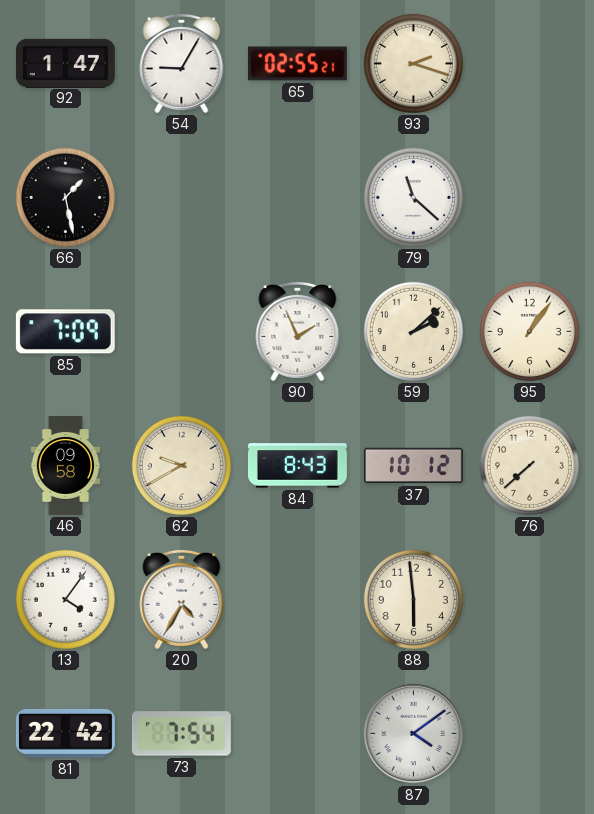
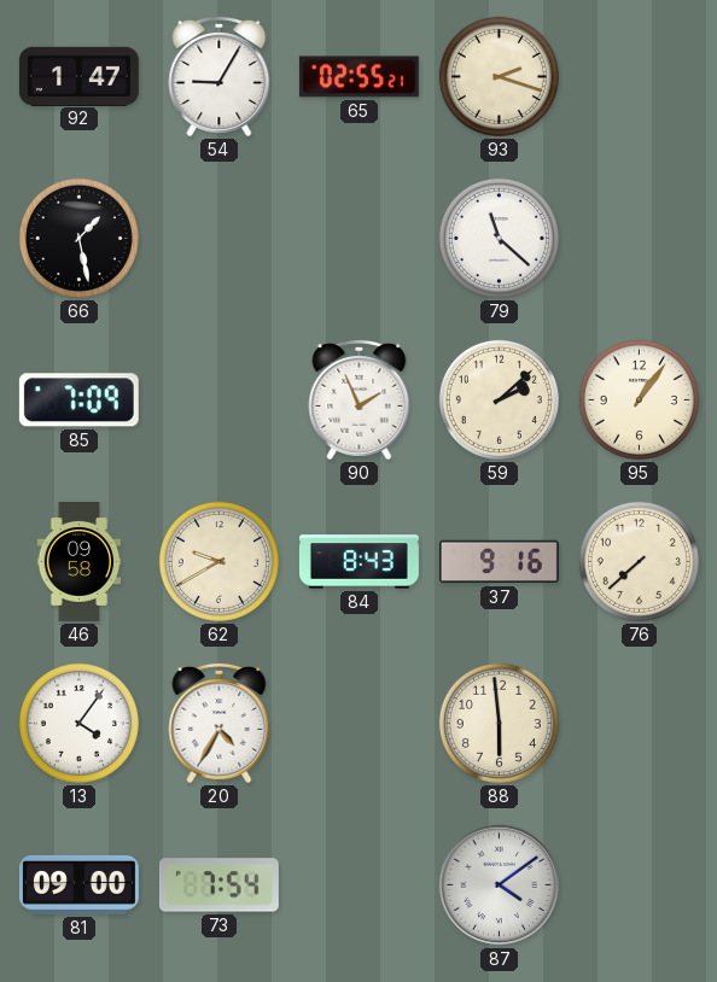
37: 10:12 -> 9:16 (499, 562)
81: 22:42 -> 09:00 (78, 884)
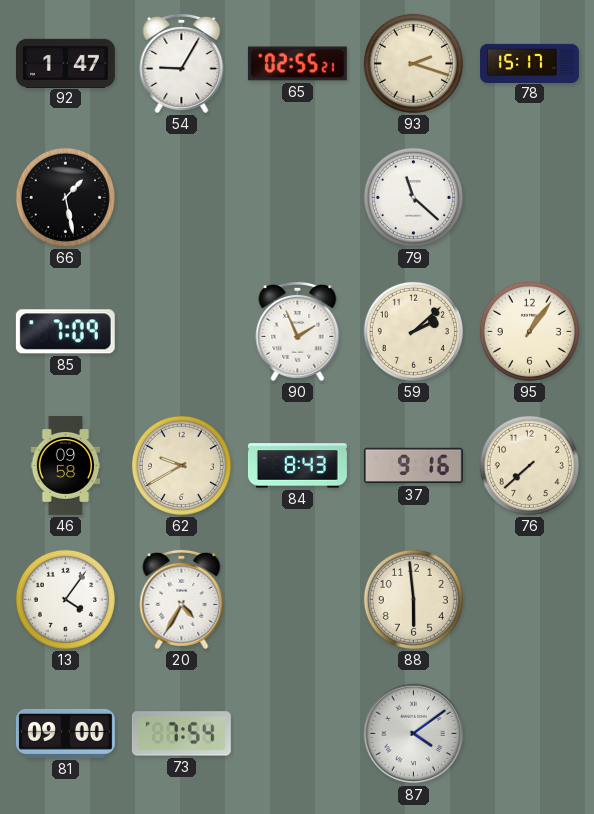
78: none -> 15:17 (530, 63)
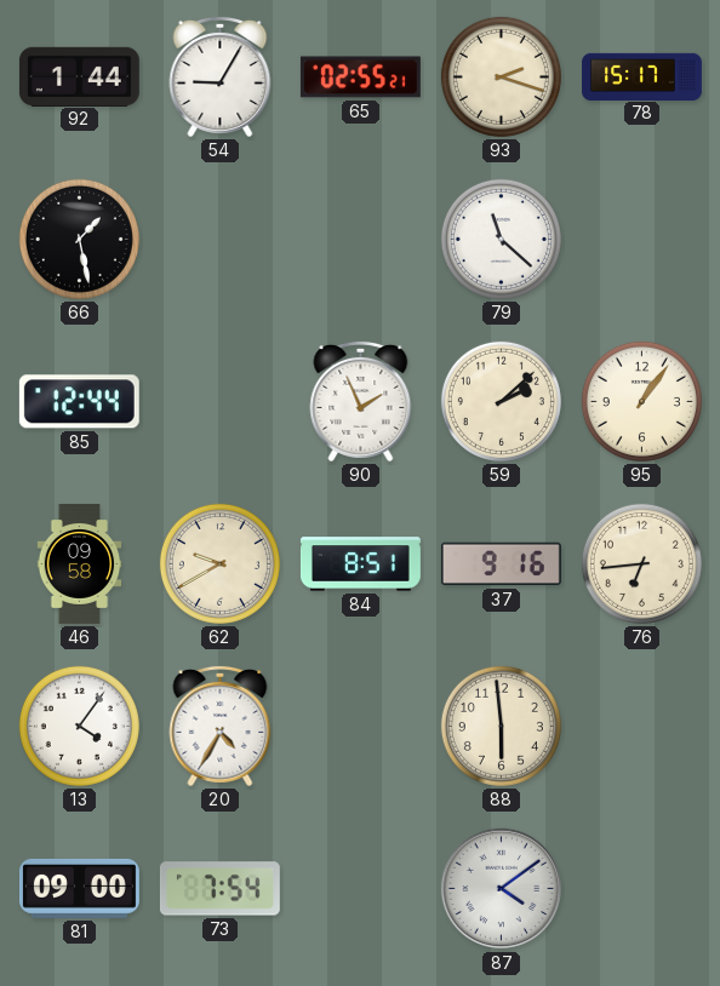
92: 1:47 -> 1:44 (79, 76)
85: 7:09 -> 12:44 (79, 402)
84: 8:43 -> 8:51 (360, 564)
76: 7:38 -> 6:44 (641, 563)
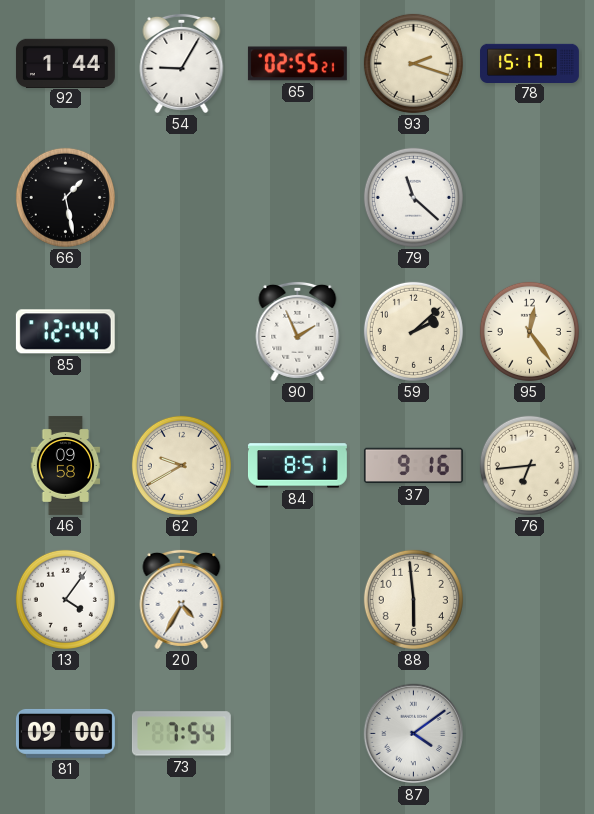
95: 1:06 -> 12:24 (529, 331)
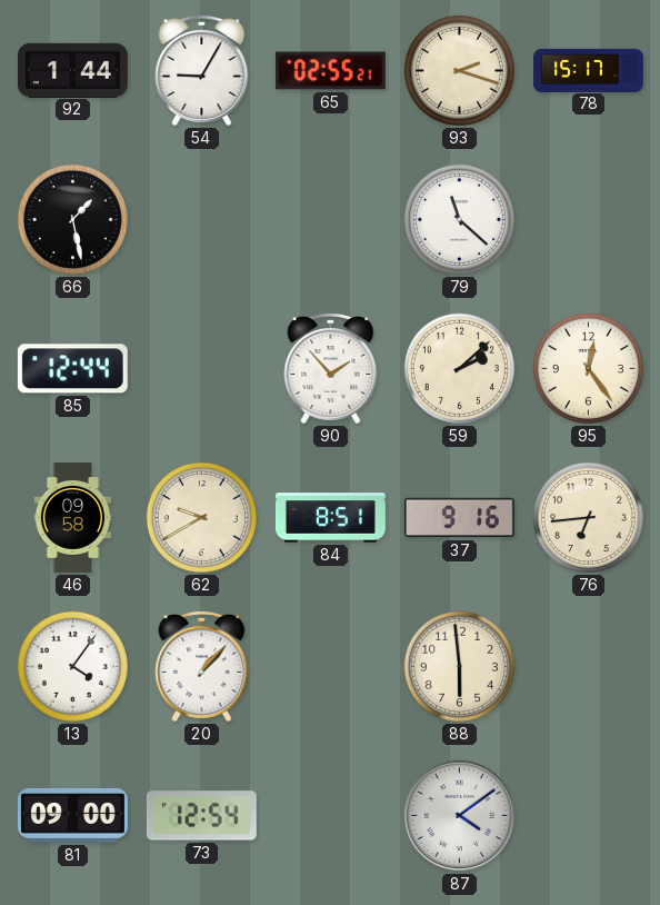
90: 1:56 -> 1:53 (331, 368)
20: 4:35 -> 1:07 (202, 666)
73: 7:54 -> 12:54 (201, 816)
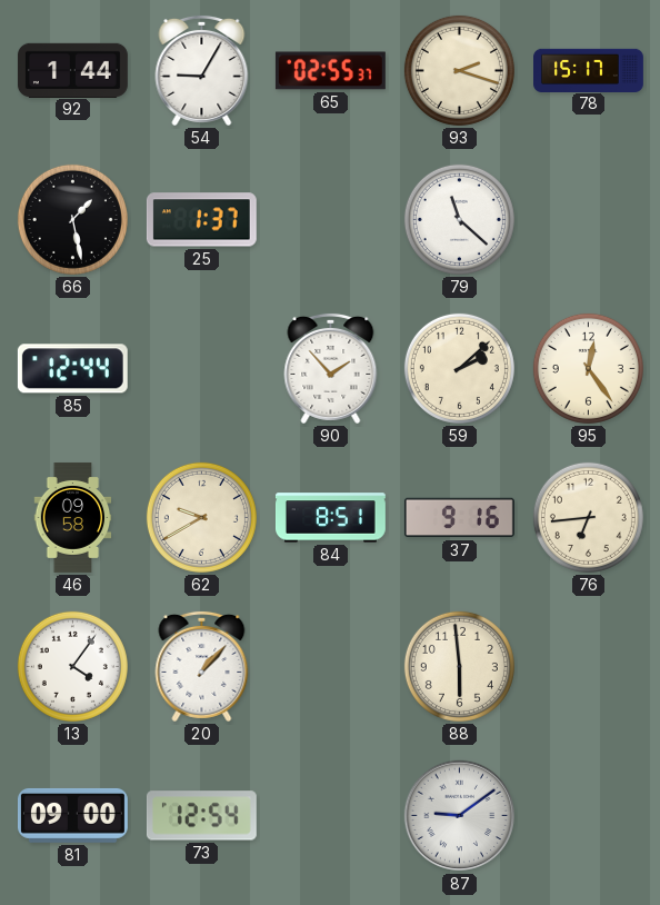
65: 02:55:21 -> 02:55:37 (330, 71)
25: none -> 1:37 (201, 220)
87: 4:09 -> 9:09 (460, 816)
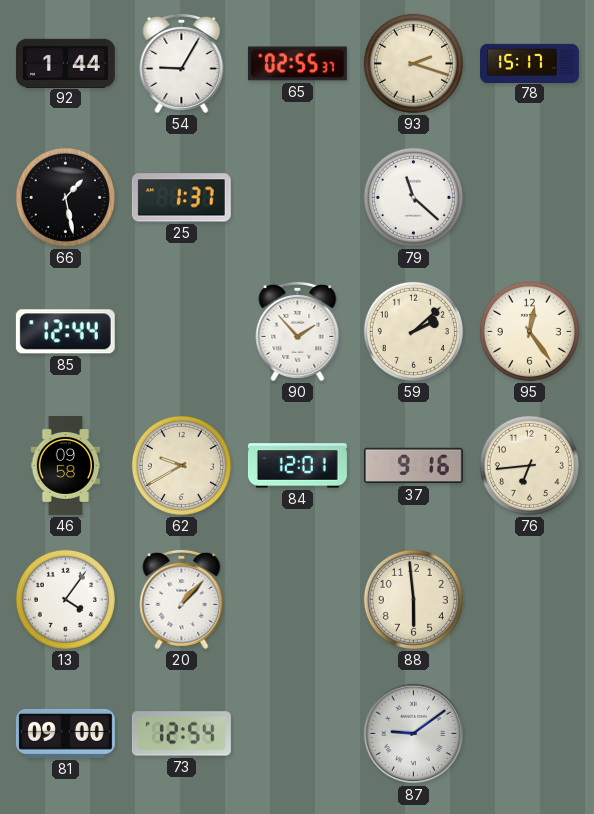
84: 8:51 -> 12:01 (297, 466)
